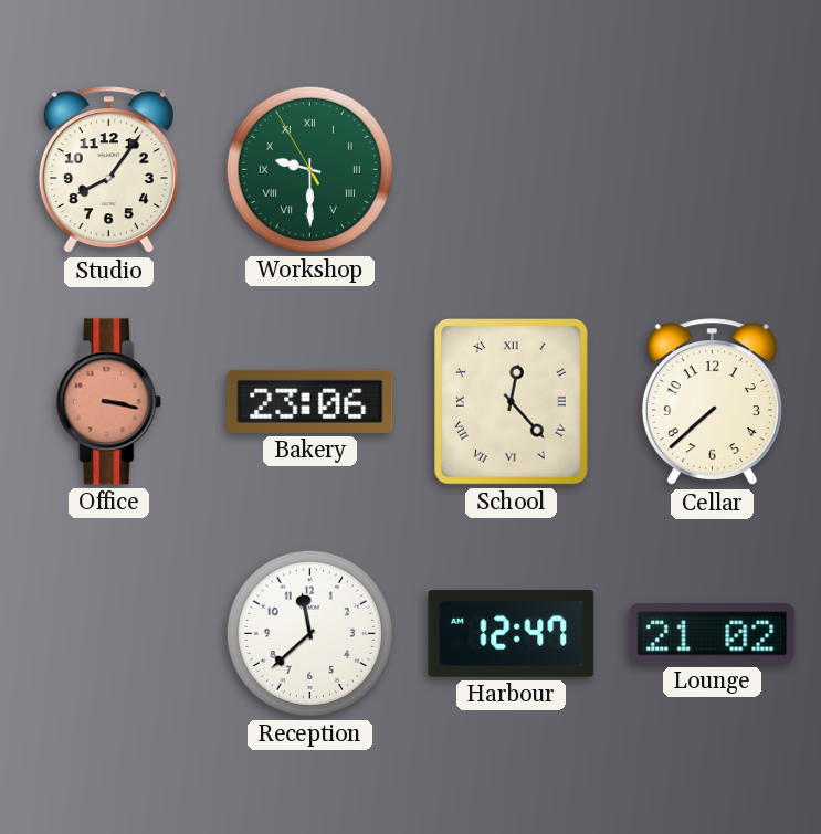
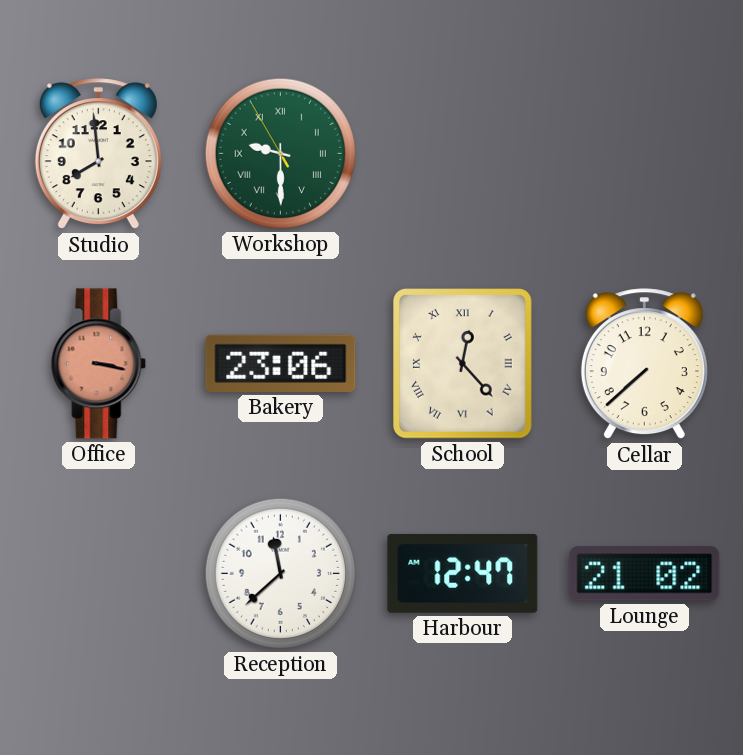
Studio: 8:06 -> 7:59 (98, 154)
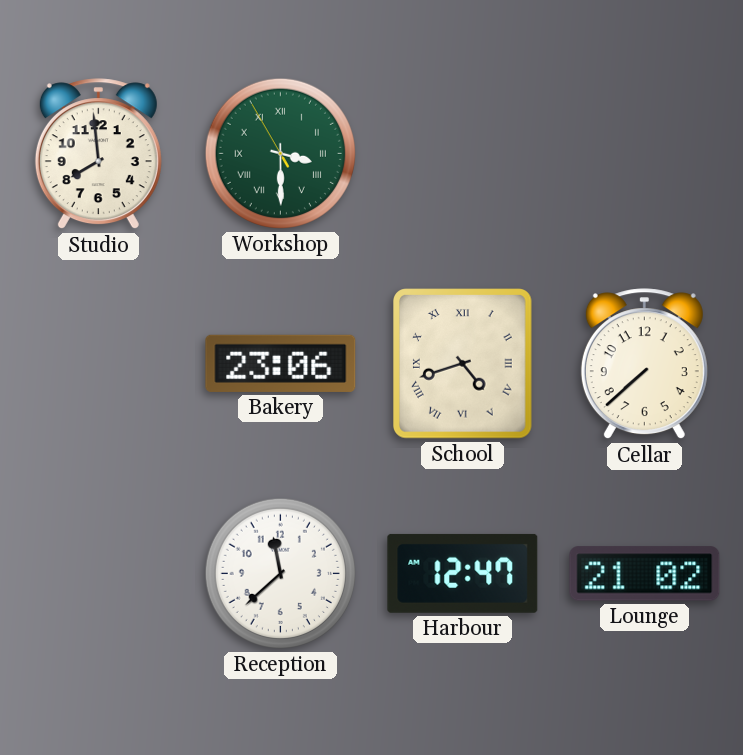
Workshop: 9:29 -> 3:29 (280, 153)
Office: 3:17 -> none (99, 364)
School: 12:23 -> 4:42 (463, 364)
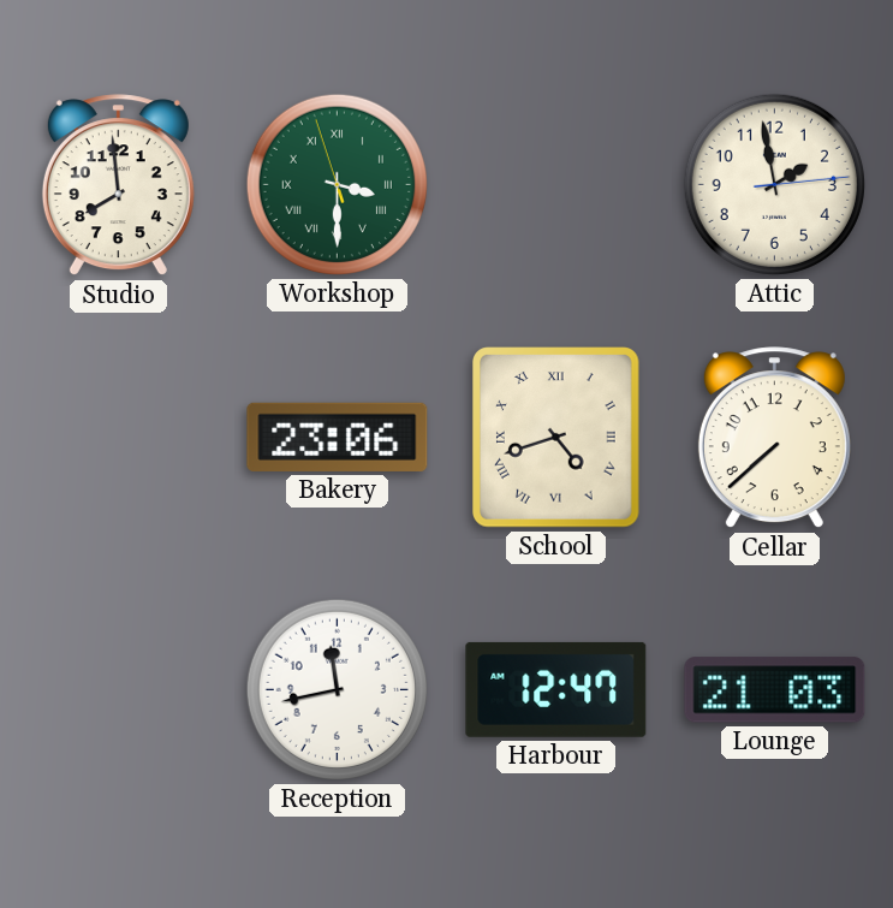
Workshop: 3:29:55 -> 3:29:57 (337, 184)
Attic: none -> 1:58 (774, 184)
Reception: 11:38 -> 11:43 (337, 689)
Lounge: 21:02 -> 21:03 (775, 690)
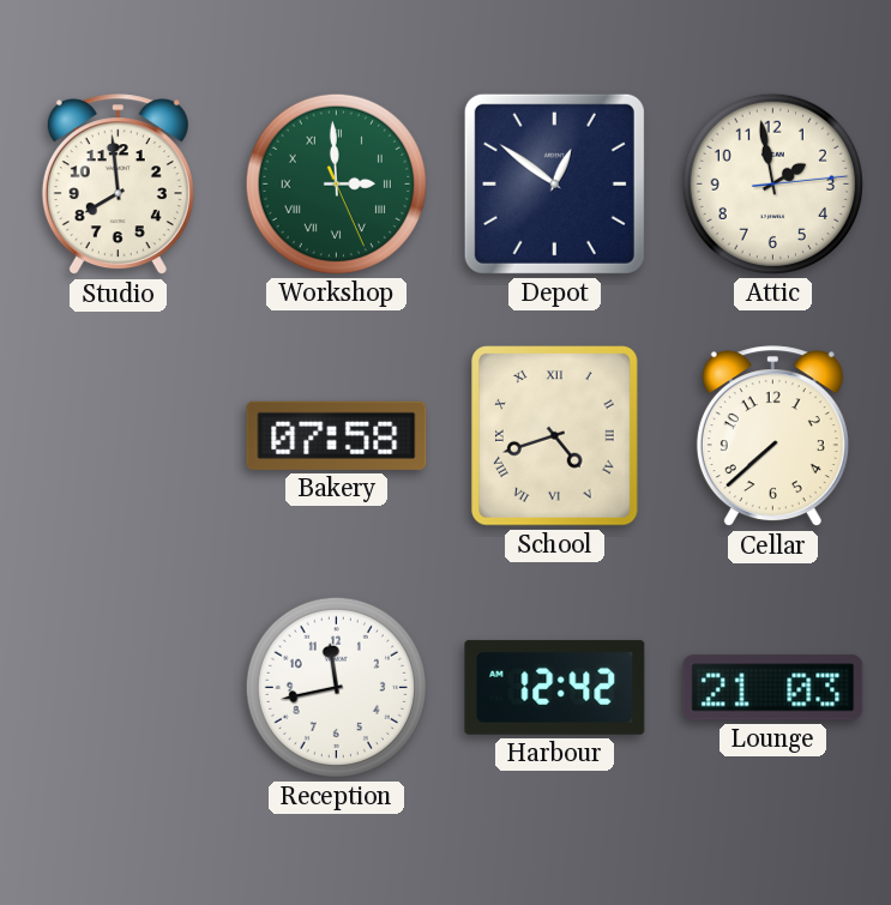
Workshop: 3:29 -> 2:59 (336, 183)
Depot: none -> 12:51 (554, 183)
Bakery: 23:06 -> 07:58 (337, 435)
Harbour: 12:47 -> 12:42 (555, 687)
